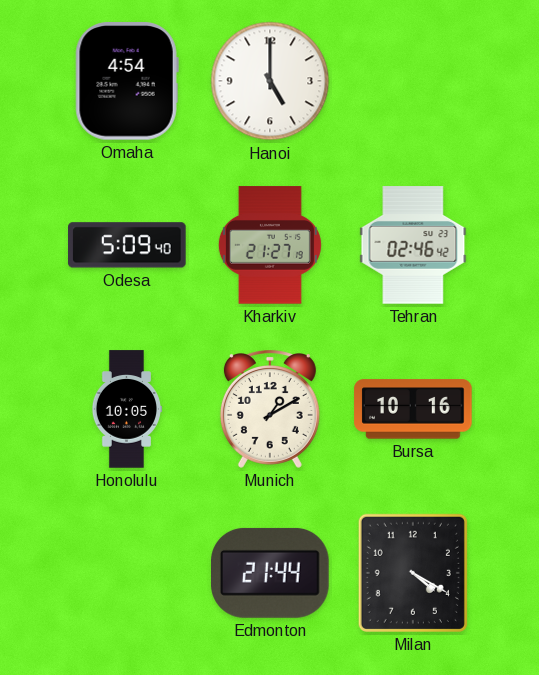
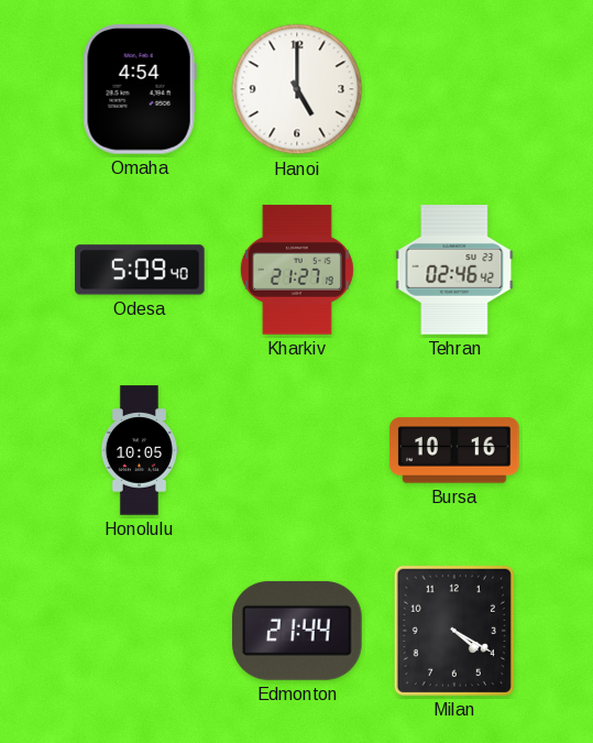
Munich: 1:10 -> none (270, 410)
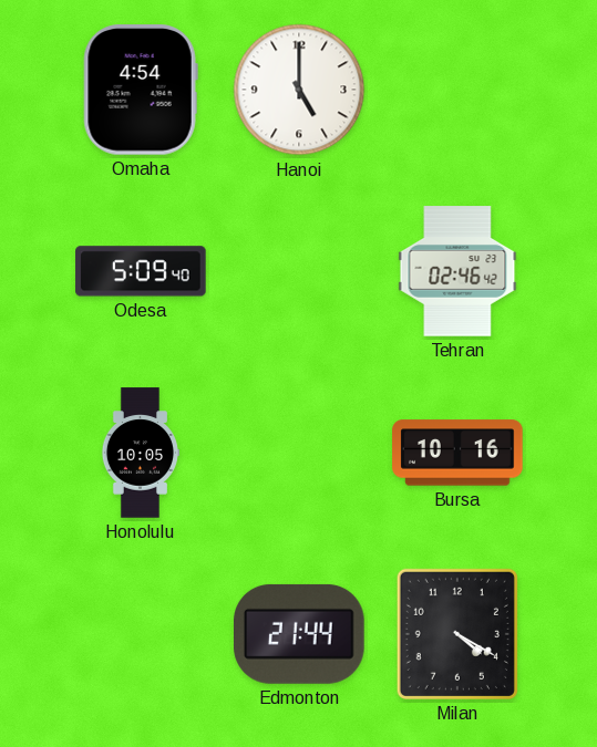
Kharkiv: 21:27 -> none (297, 270)
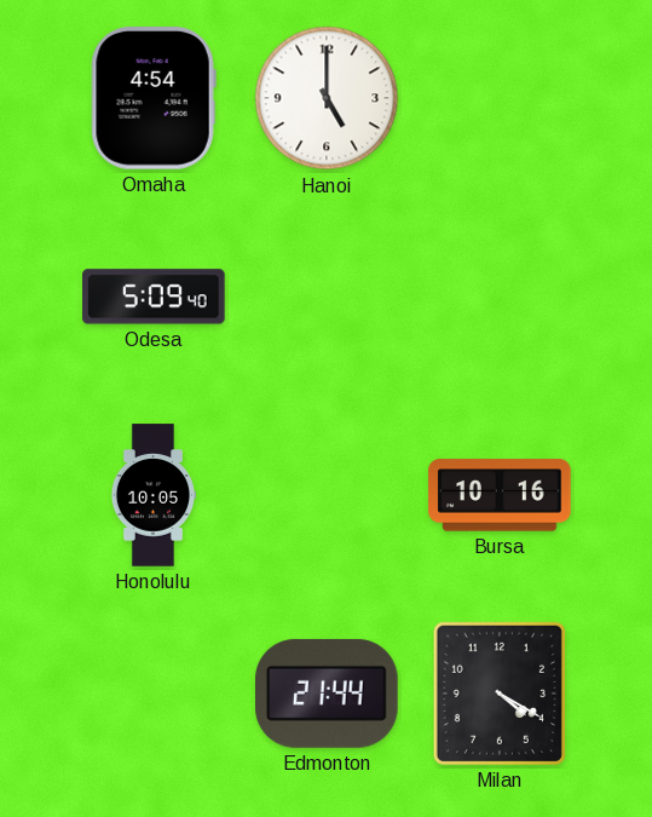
Tehran: 02:46 -> none (457, 271)
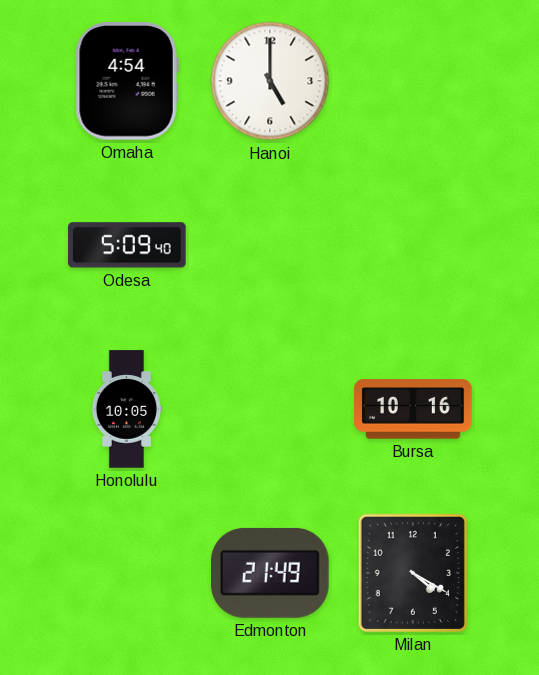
Edmonton: 21:44 -> 21:49 (271, 573)
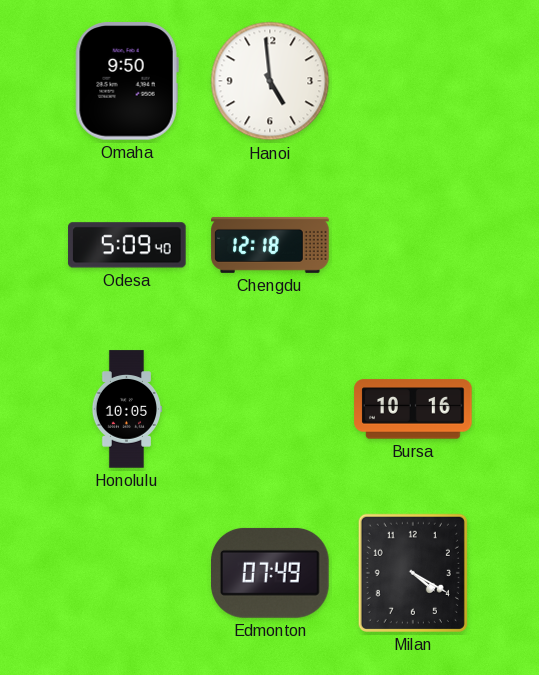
Omaha: 4:54 -> 9:50 (127, 81)
Hanoi: 5:00 -> 4:59 (270, 81)
Chengdu: none -> 12:18 (270, 245)
Edmonton: 21:49 -> 07:49 (271, 573)
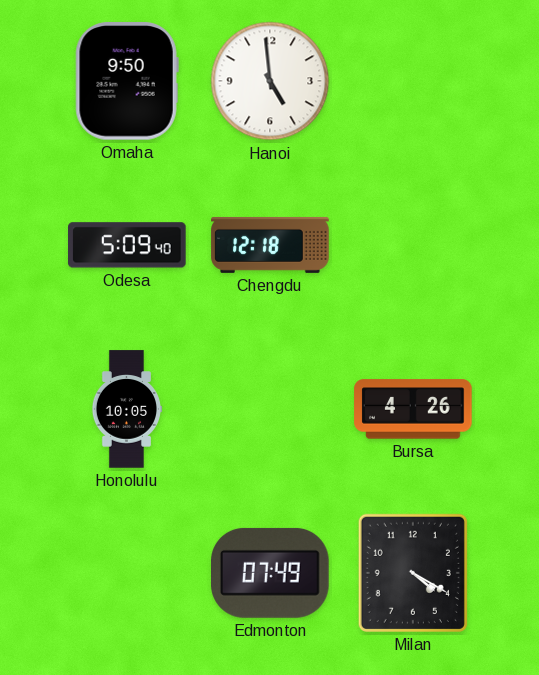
Bursa: 10:16 -> 4:26 (413, 409)
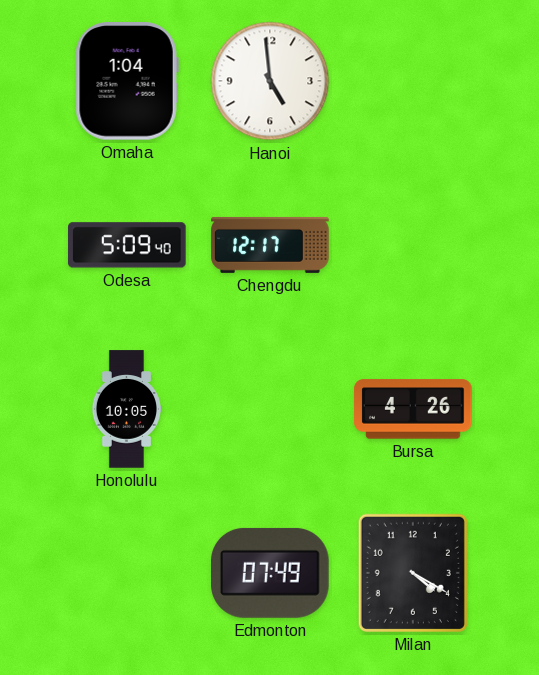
Omaha: 9:50 -> 1:04 (127, 81)
Chengdu: 12:18 -> 12:17 (270, 245)
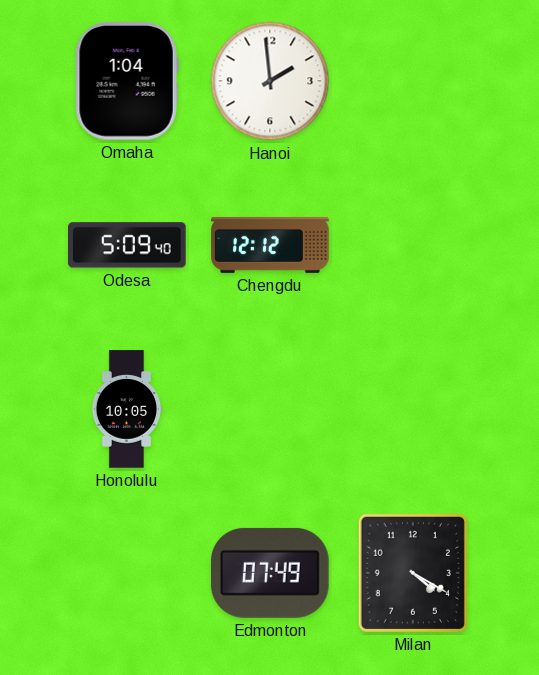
Hanoi: 4:59 -> 1:59 (270, 81)
Chengdu: 12:17 -> 12:12 (270, 245)
Bursa: 4:26 -> none (413, 409)
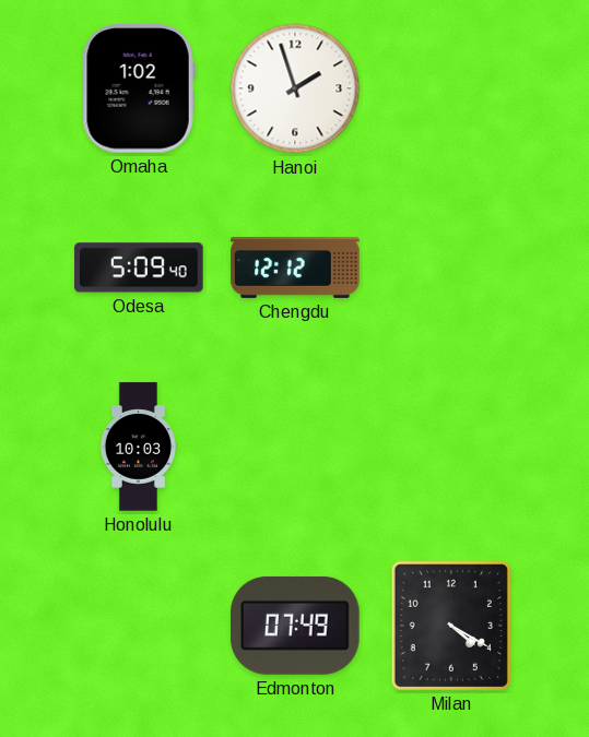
Omaha: 1:04 -> 1:02 (139, 88)
Hanoi: 1:59 -> 1:57 (295, 88)
Honolulu: 10:05 -> 10:03 (138, 447)
